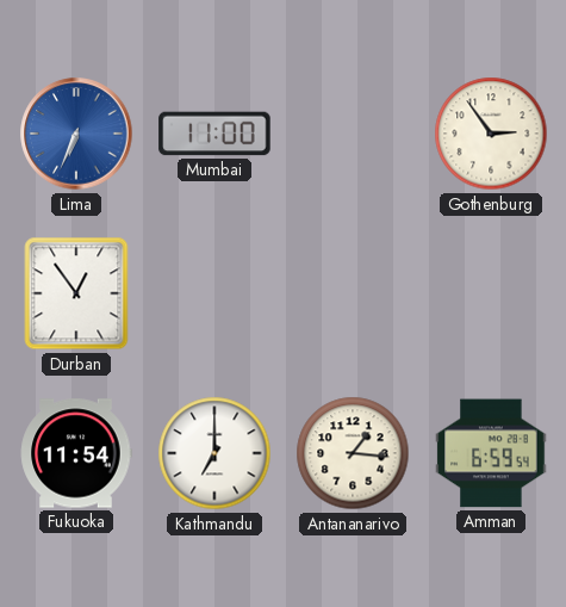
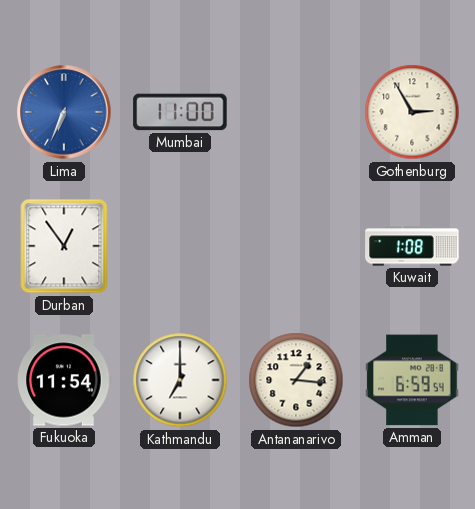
Gothenburg: 2:54 -> 2:55 (412, 112)
Kuwait: none -> 1:08 (412, 246)
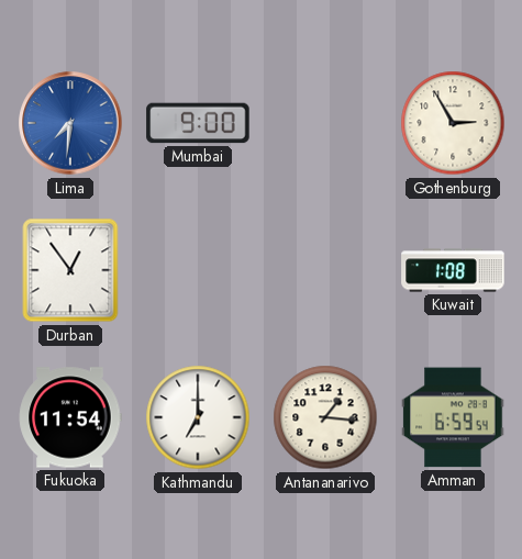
Lima: 6:34 -> 7:31 (70, 123)
Mumbai: 11:00 -> 9:00 (198, 123)
